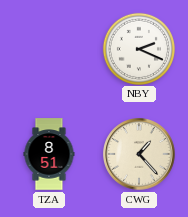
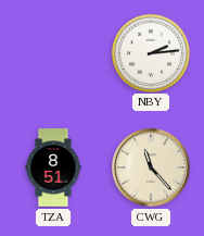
NBY: 2:19 -> 2:14 (150, 52)
CWG: 1:23 -> 11:23 (151, 167)
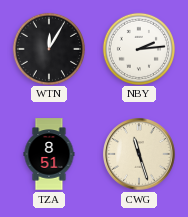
WTN: none -> 12:05 (48, 48)
CWG: 11:23 -> 11:27 (139, 154)
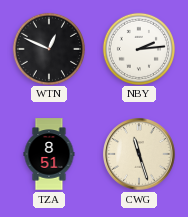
WTN: 12:05 -> 12:49 (48, 48)
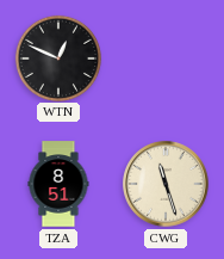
NBY: 2:14 -> none (138, 48)
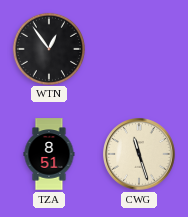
WTN: 12:49 -> 12:54 (48, 48)
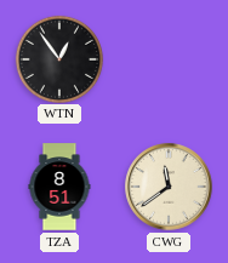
CWG: 11:27 -> 11:39 (169, 187)
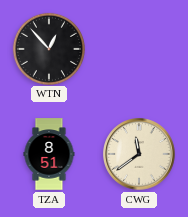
WTN: 12:54 -> 12:53 (48, 48)
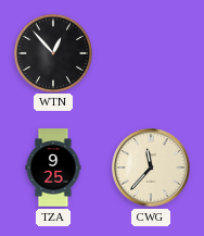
TZA: 8:51 -> 9:25 (53, 167)
CWG: 11:39 -> 11:37 (151, 167)
